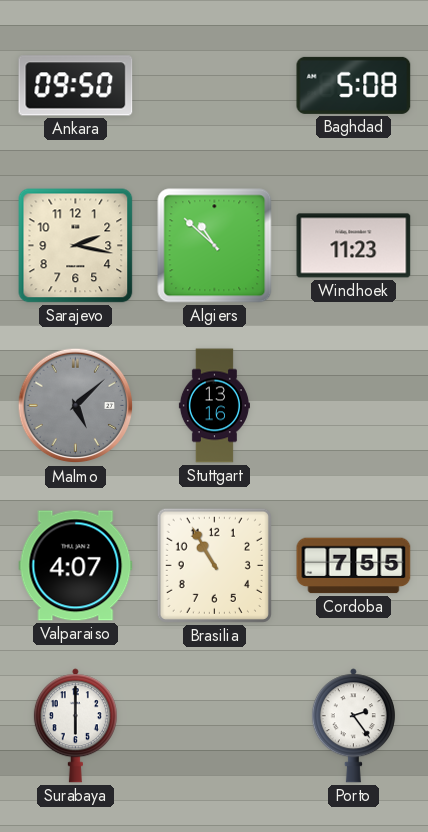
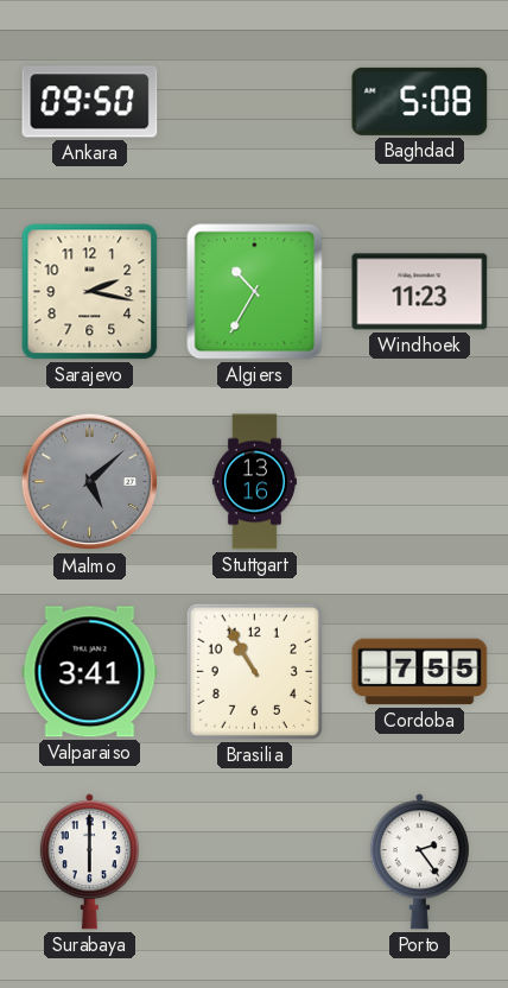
Algiers: 10:52 -> 10:35 (255, 292)
Valparaiso: 4:07 -> 3:41 (90, 672)
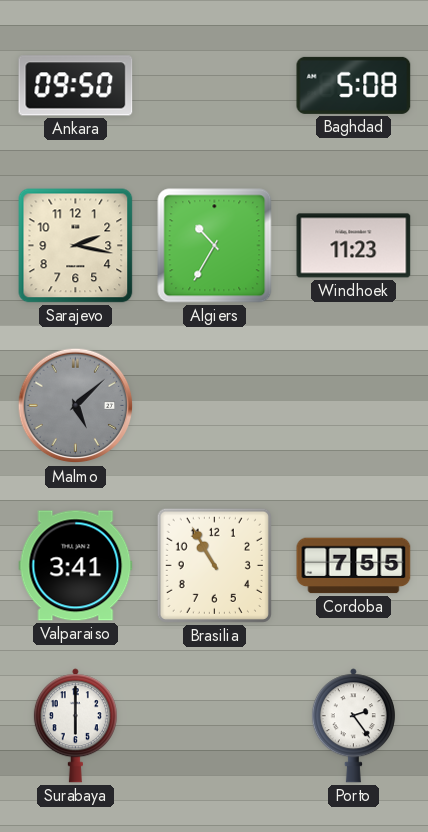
Stuttgart: 13:16 -> none (254, 482)
